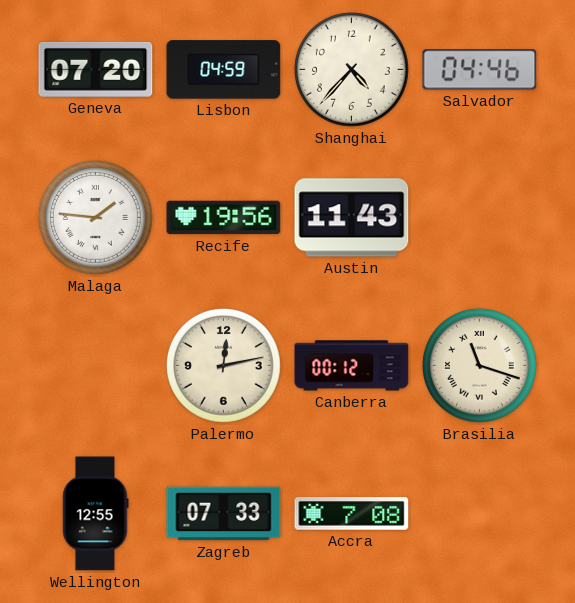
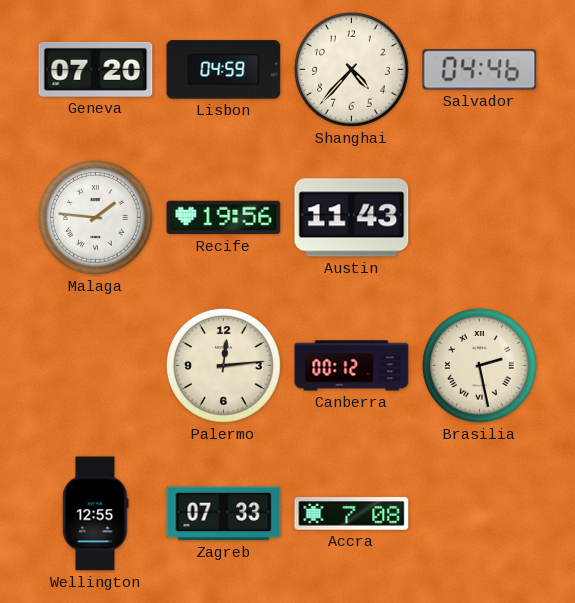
Palermo: 12:13 -> 12:14 (224, 366)
Brasilia: 11:18 -> 2:28 (480, 366)
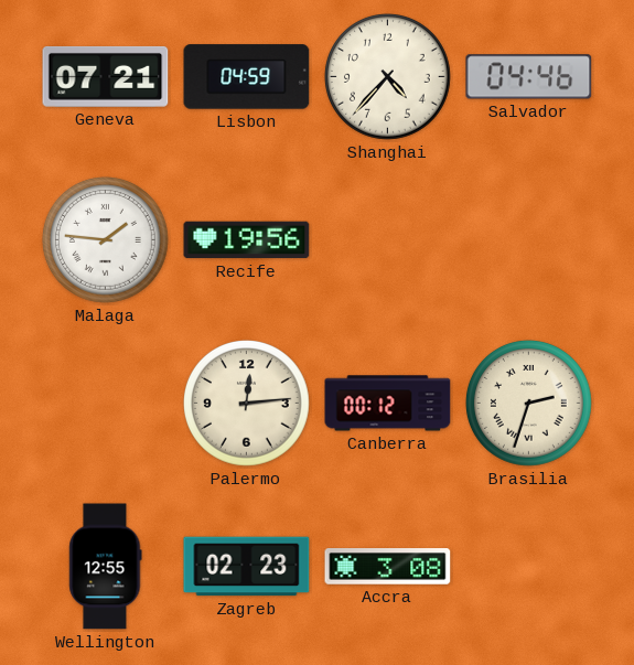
Geneva: 07:20 -> 07:21 (106, 76)
Austin: 11:43 -> none (352, 218)
Brasilia: 2:28 -> 2:33 (529, 404)
Zagreb: 07:33 -> 02:23 (247, 567)
Accra: 7:08 -> 3:08 (388, 567)
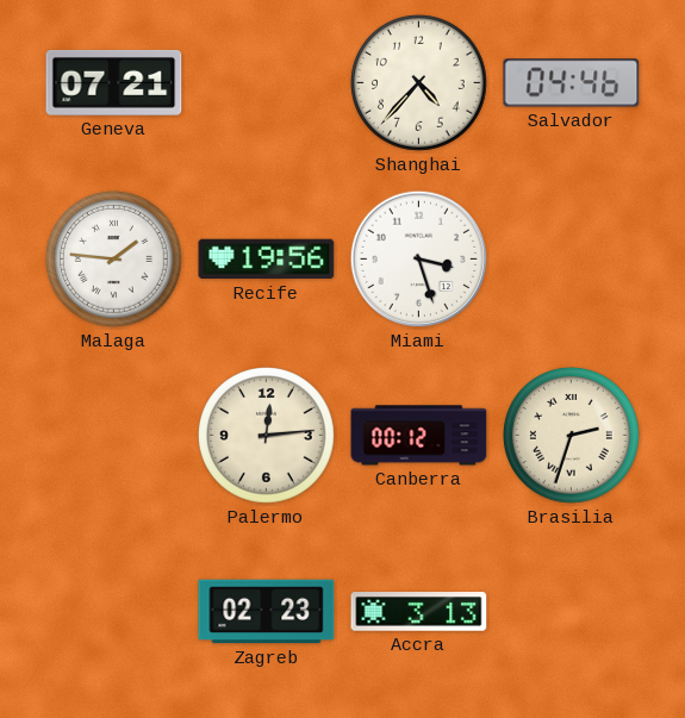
Lisbon: 04:59 -> none (247, 77)
Miami: none -> 3:27 (419, 260)
Wellington: 12:55 -> none (106, 567)
Accra: 3:08 -> 3:13 (419, 612)
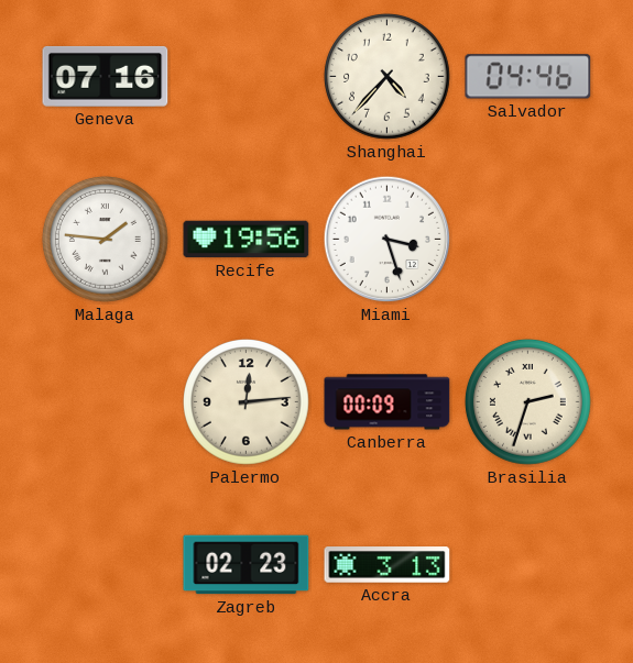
Geneva: 07:21 -> 07:16 (106, 76)
Canberra: 00:12 -> 00:09 (388, 402)
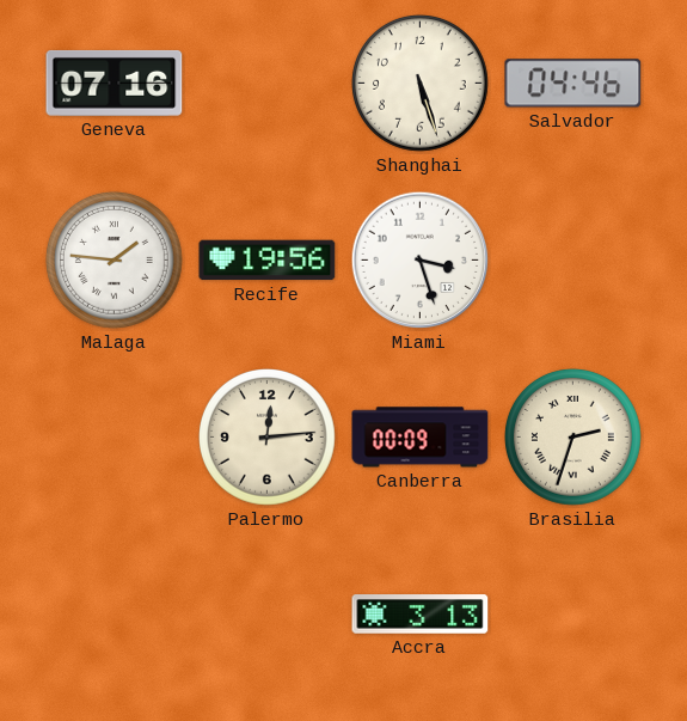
Shanghai: 4:37 -> 5:27 (421, 84)
Zagreb: 02:23 -> none (247, 565)
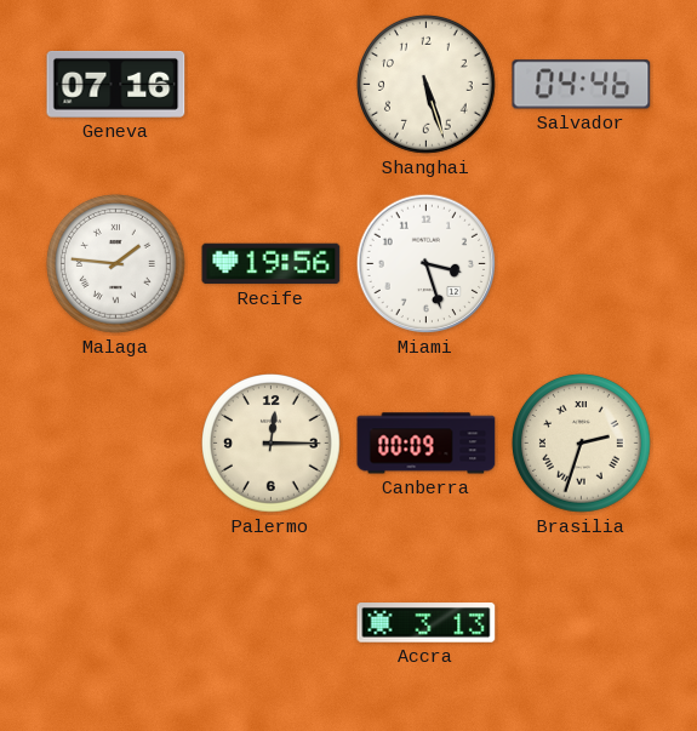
Palermo: 12:14 -> 12:15 (272, 444)
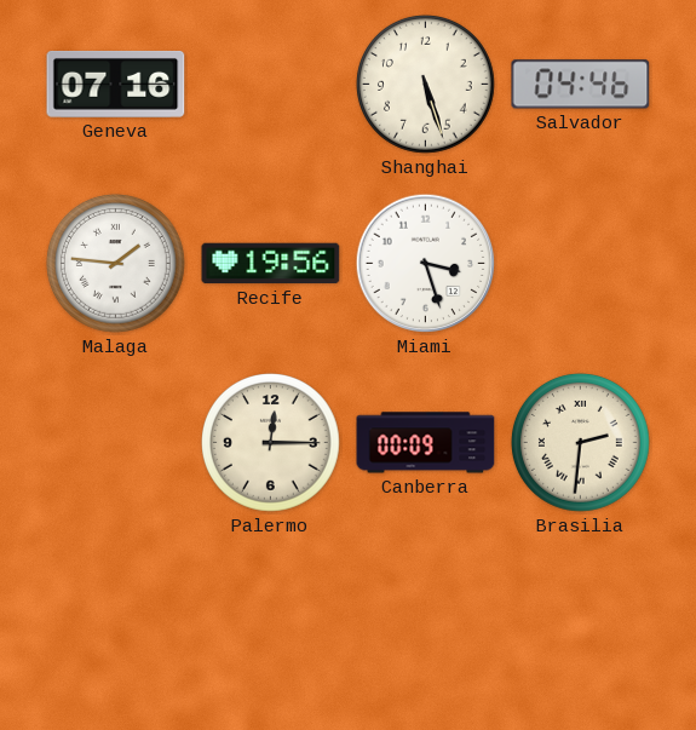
Brasilia: 2:33 -> 2:31 (581, 443)
Accra: 3:13 -> none (427, 623)
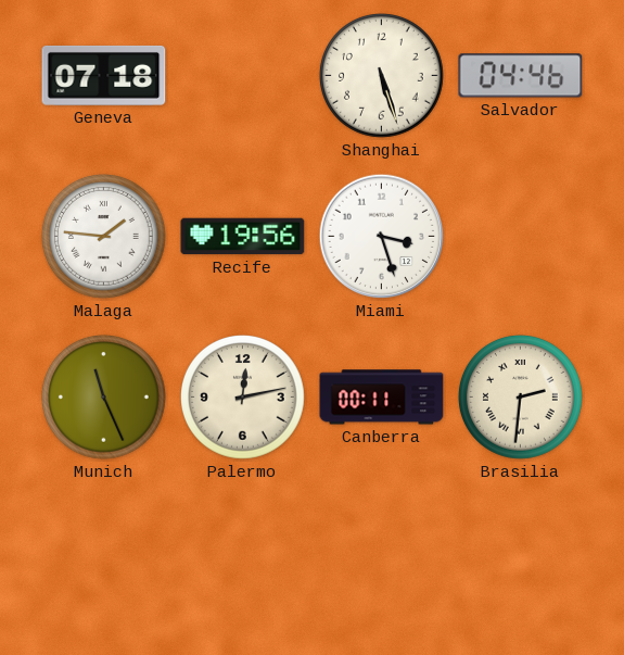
Geneva: 07:16 -> 07:18 (104, 75)
Munich: none -> 11:26 (104, 398)
Palermo: 12:15 -> 12:13 (243, 398)
Canberra: 00:09 -> 00:11 (382, 398)
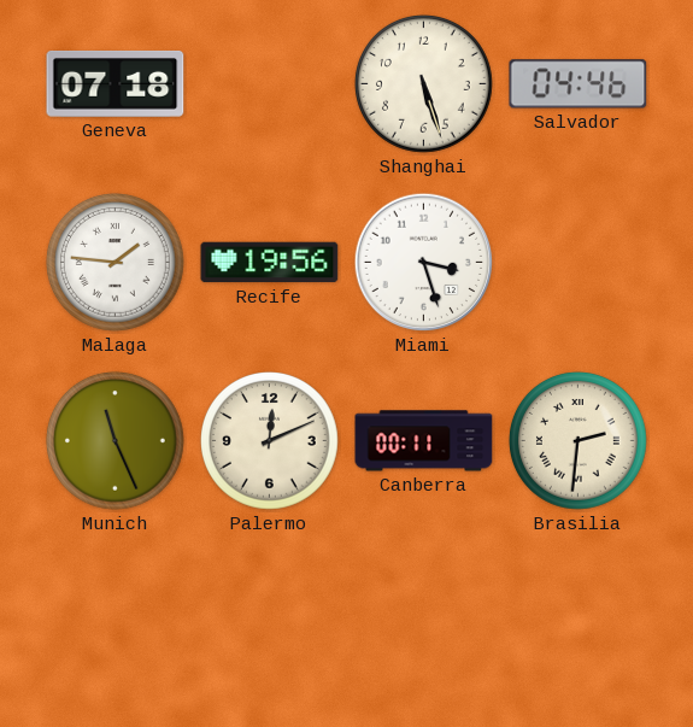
Palermo: 12:13 -> 12:11 (270, 441)
